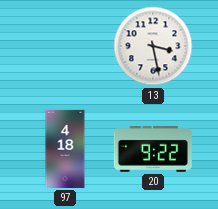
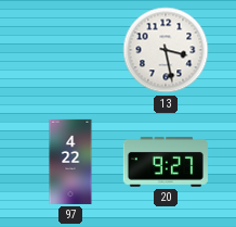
97: 4:18 -> 4:22 (70, 162)
20: 9:22 -> 9:27 (166, 162)
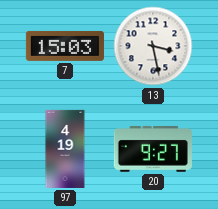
7: none -> 15:03 (65, 46)
97: 4:22 -> 4:19 (65, 149)
